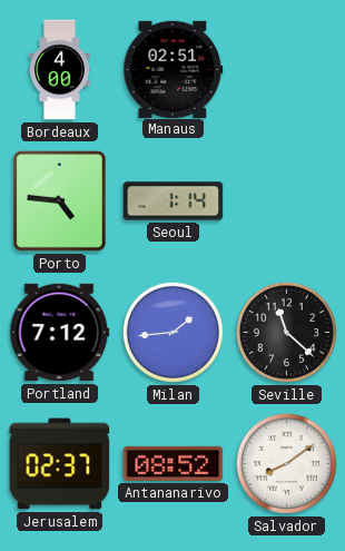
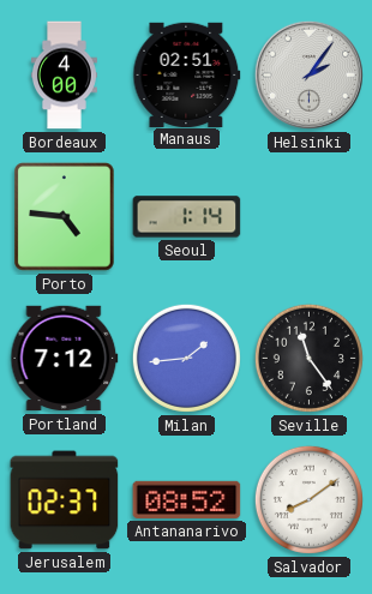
Helsinki: none -> 2:06 (308, 74)
Seville: 11:22 -> 11:24 (308, 358)
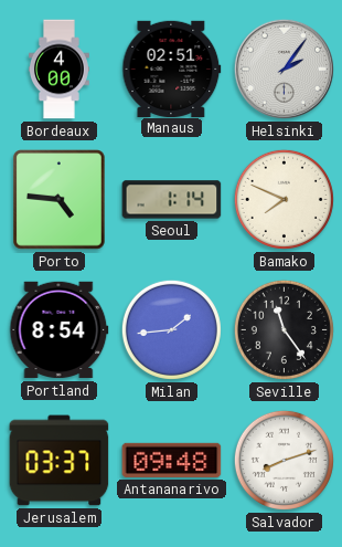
Bamako: none -> 7:49 (284, 199)
Portland: 7:12 -> 8:54 (60, 330)
Jerusalem: 02:37 -> 03:37 (60, 461)
Antananarivo: 08:52 -> 09:48 (172, 460)
Salvador: 8:09 -> 8:12 (284, 460)
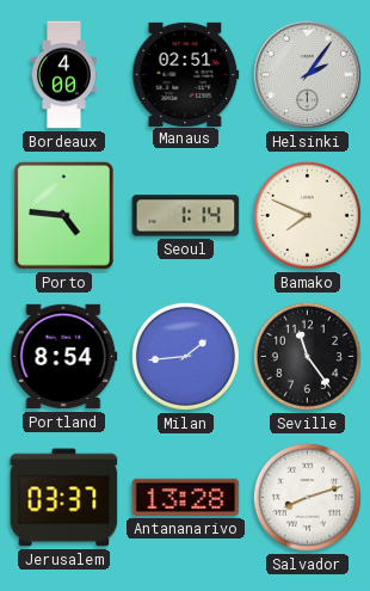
Antananarivo: 09:48 -> 13:28 (186, 497)
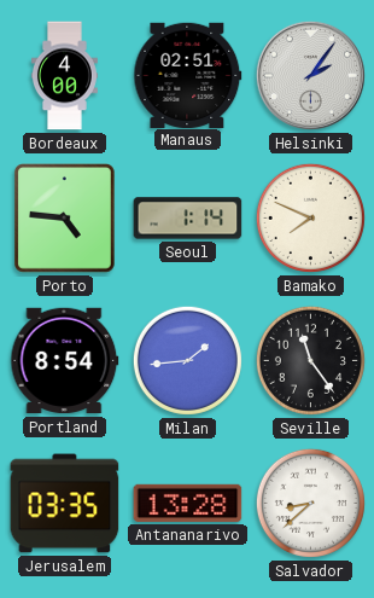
Jerusalem: 03:37 -> 03:35 (65, 504)
Salvador: 8:12 -> 8:38 (310, 503)
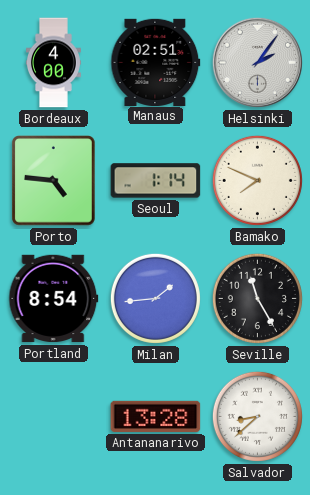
Seville: 11:24 -> 11:25 (257, 298)
Jerusalem: 03:35 -> none (65, 504)
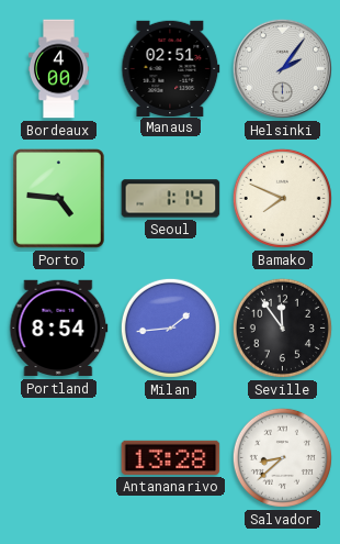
Seville: 11:25 -> 11:54 (282, 327)
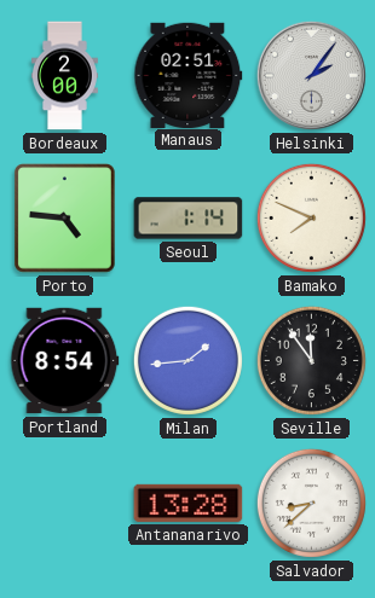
Bordeaux: 4:00 -> 2:00 (65, 76)
